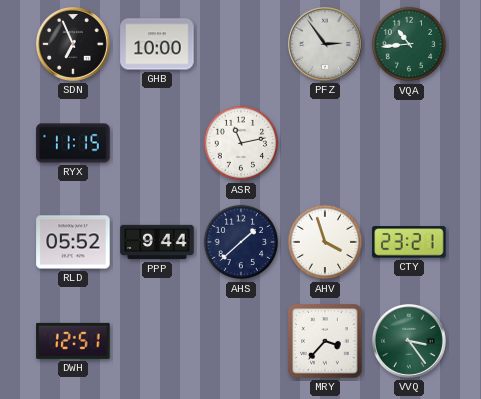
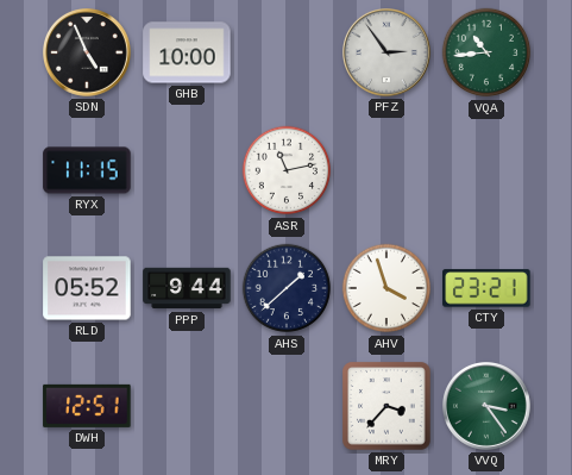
SDN: 6:56 -> 4:56 (88, 54)
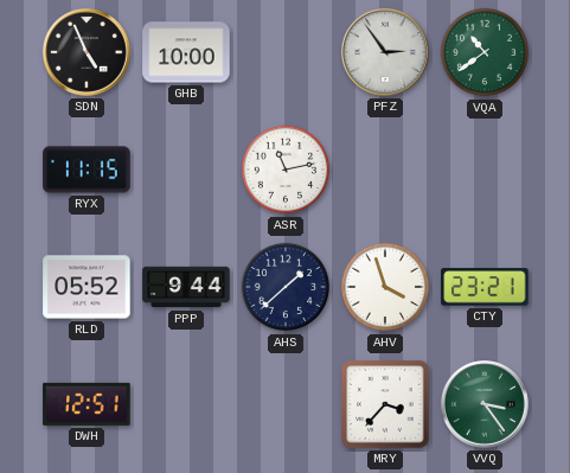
VQA: 10:44 -> 10:39 (485, 52)
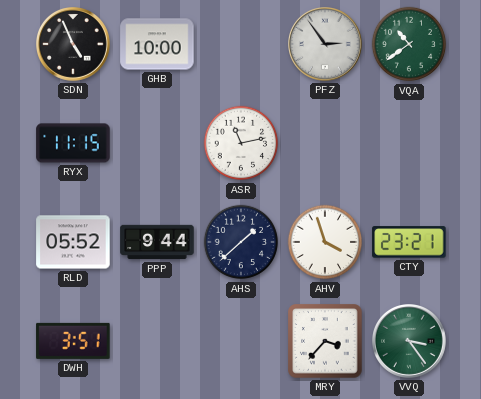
DWH: 12:51 -> 3:51 (73, 341)
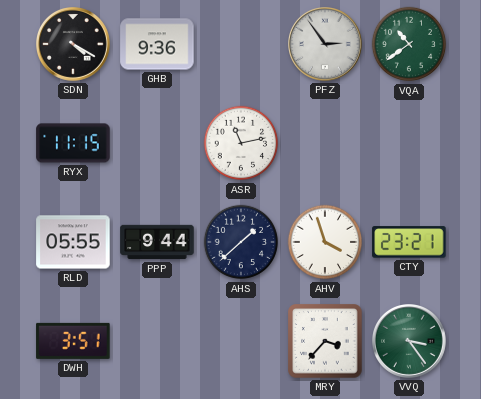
SDN: 4:56 -> 4:20 (74, 45)
GHB: 10:00 -> 9:36 (157, 44)
RLD: 05:52 -> 05:55 (73, 242)
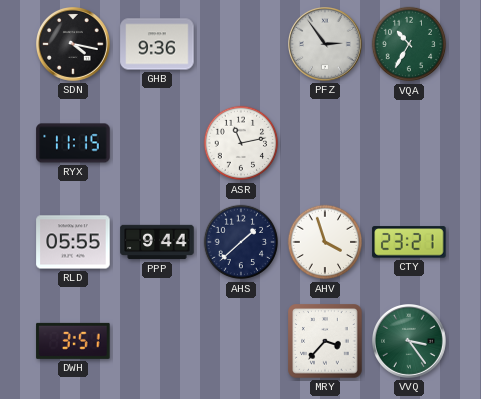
SDN: 4:20 -> 4:17 (74, 45)
VQA: 10:39 -> 10:35 (409, 44)
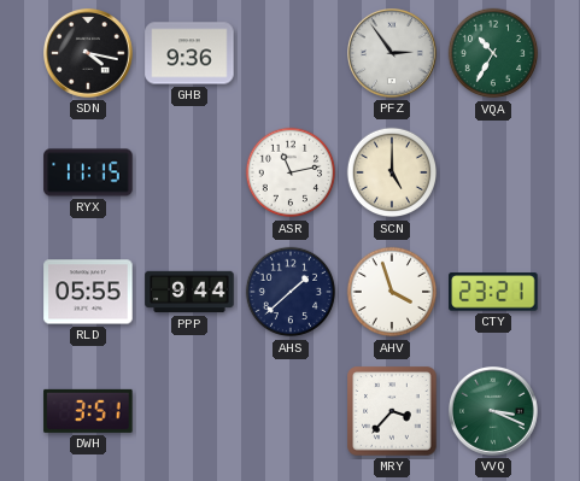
SCN: none -> 5:00 (392, 172)
VVQ: 3:24 -> 3:19 (494, 412)
